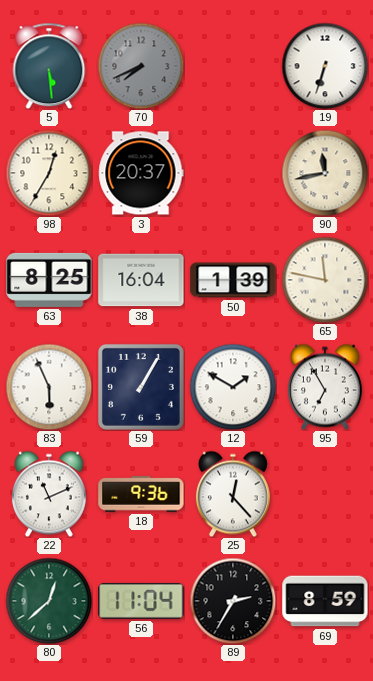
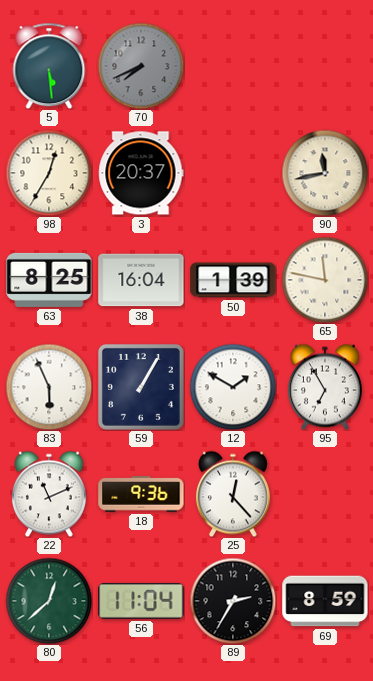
19: 6:33 -> none (325, 66)
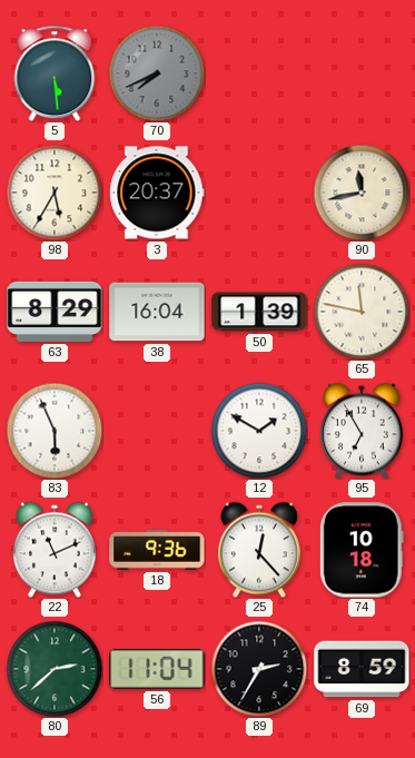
98: 12:35 -> 5:35 (55, 193)
63: 8:25 -> 8:29 (55, 312)
59: 1:05 -> none (141, 387)
74: none -> 10:18 (362, 550)
80: 12:38 -> 2:38 (55, 669)
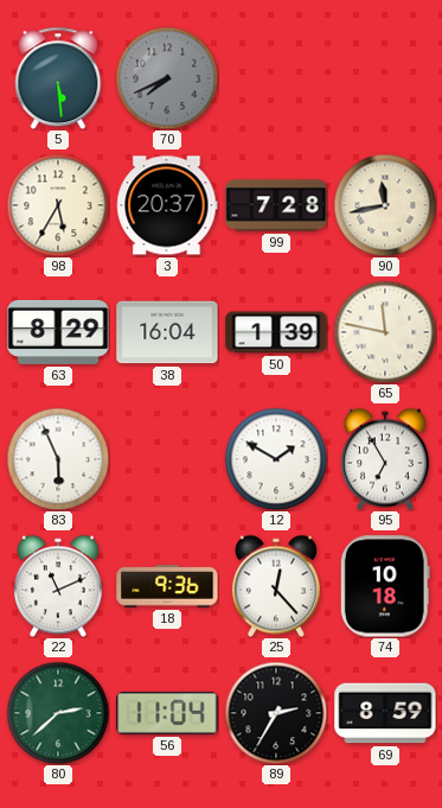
99: none -> 7:28 (276, 205)
